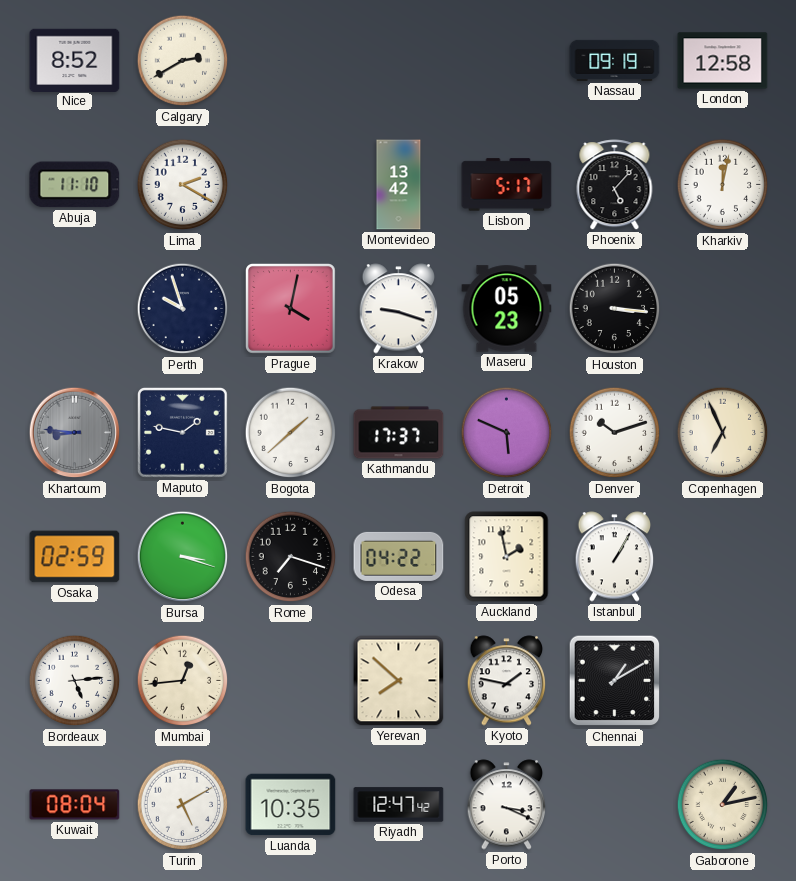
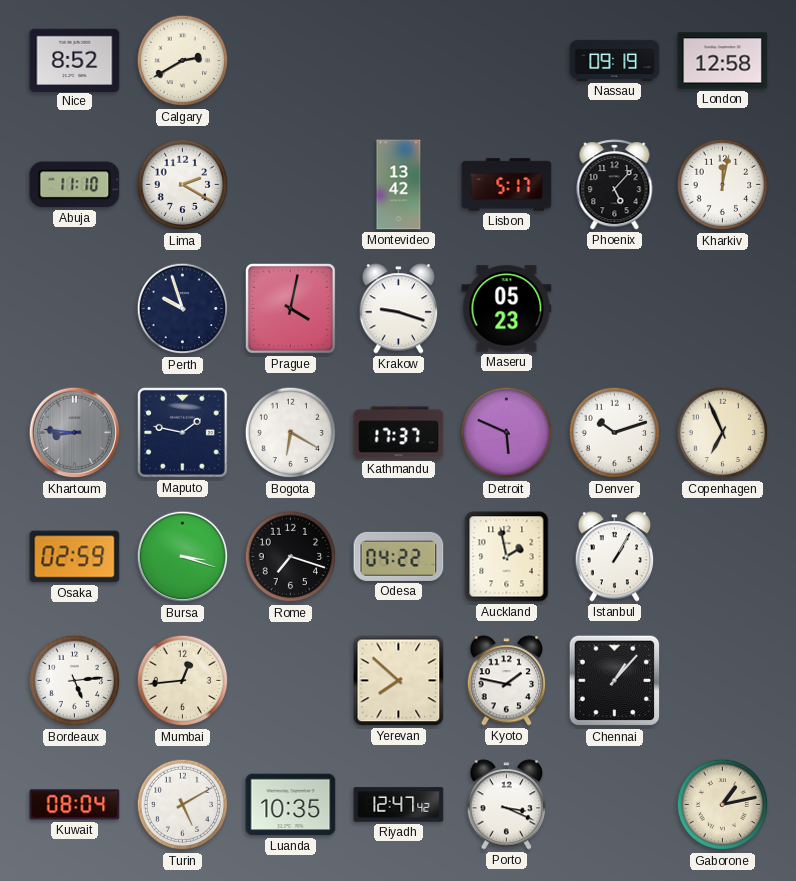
Houston: 3:16 -> none (615, 309)
Bogota: 1:38 -> 6:20 (291, 433)
Chennai: 1:10 -> 1:07 (615, 681)
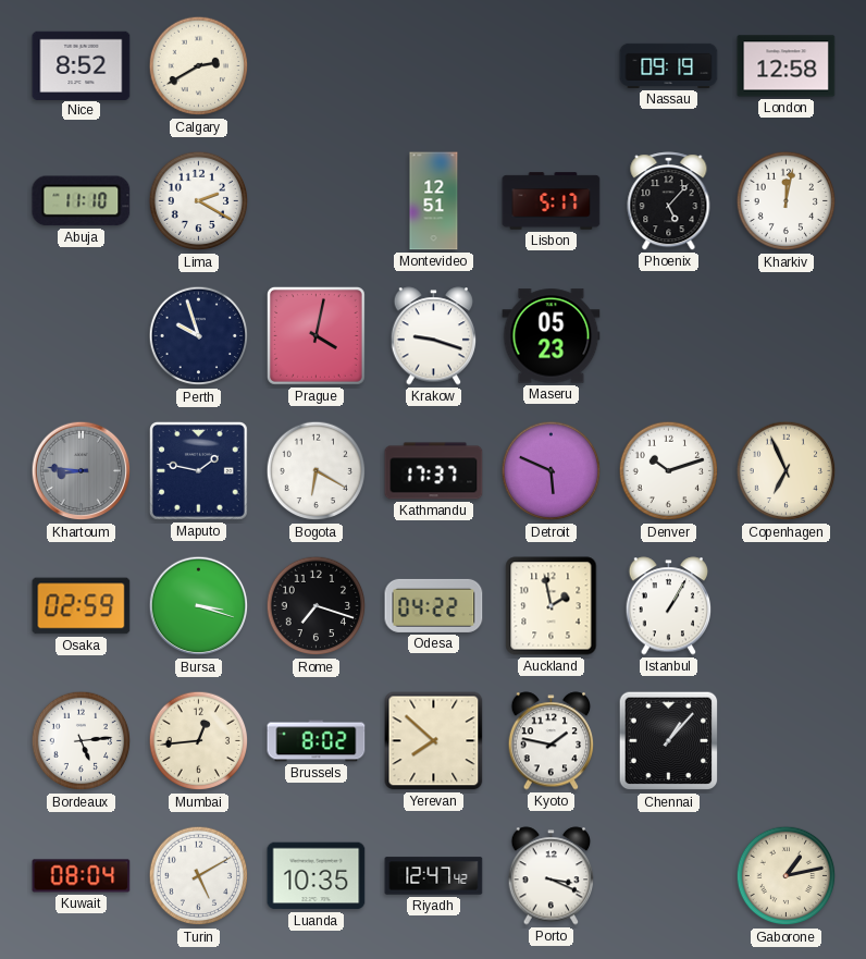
Montevideo: 13:42 -> 12:51 (434, 201)
Brussels: none -> 8:02 (317, 741)
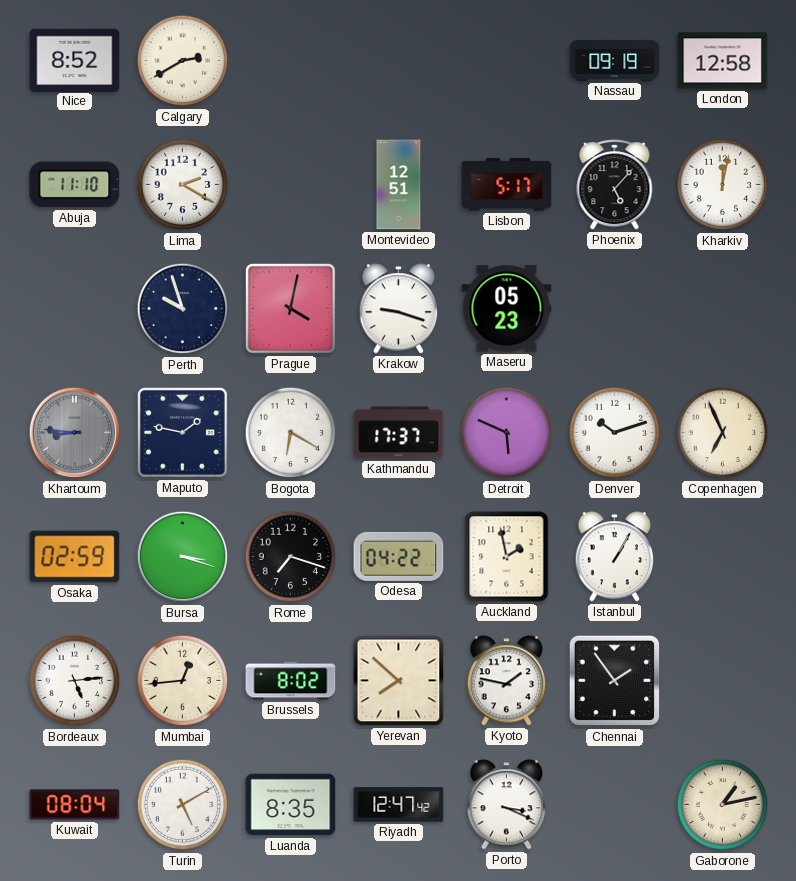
Chennai: 1:07 -> 1:54 (615, 681)
Luanda: 10:35 -> 8:35 (291, 805)
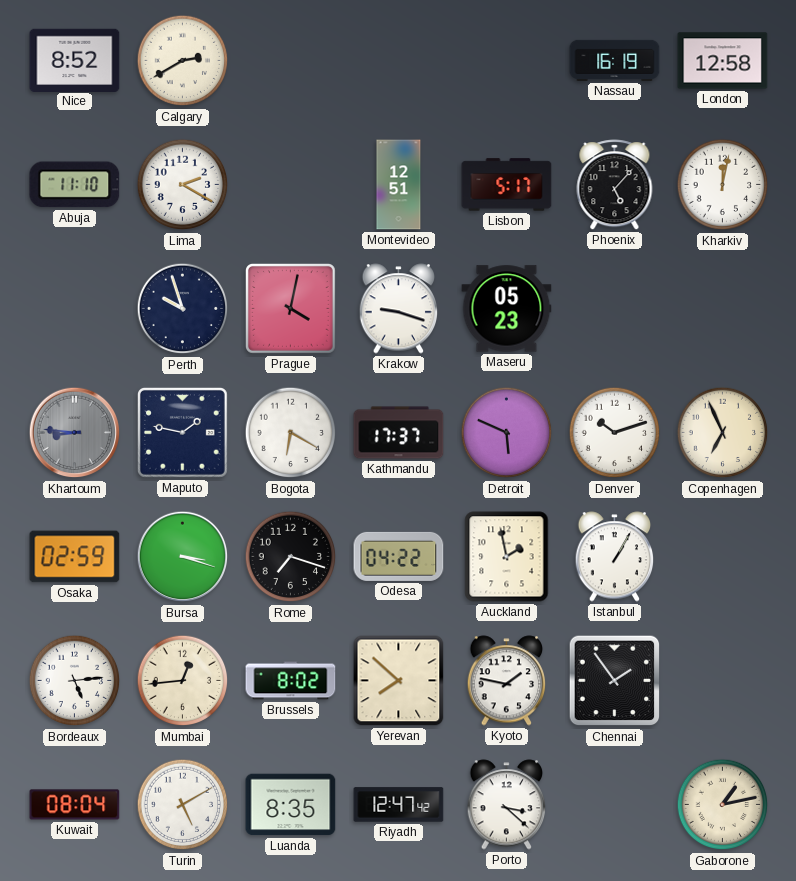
Nassau: 09:19 -> 16:19 (615, 60)
Porto: 3:19 -> 3:22 (507, 805)
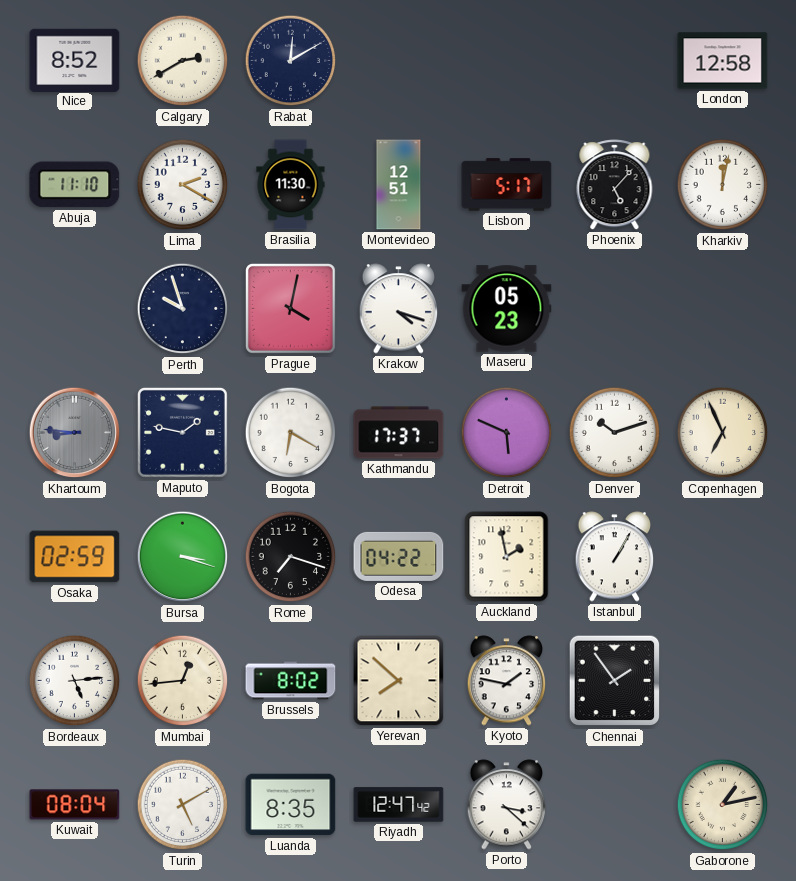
Rabat: none -> 12:10 (291, 61)
Nassau: 16:19 -> none (615, 60)
Brasilia: none -> 11:30 (291, 185)
Krakow: 9:18 -> 4:18 (399, 309)
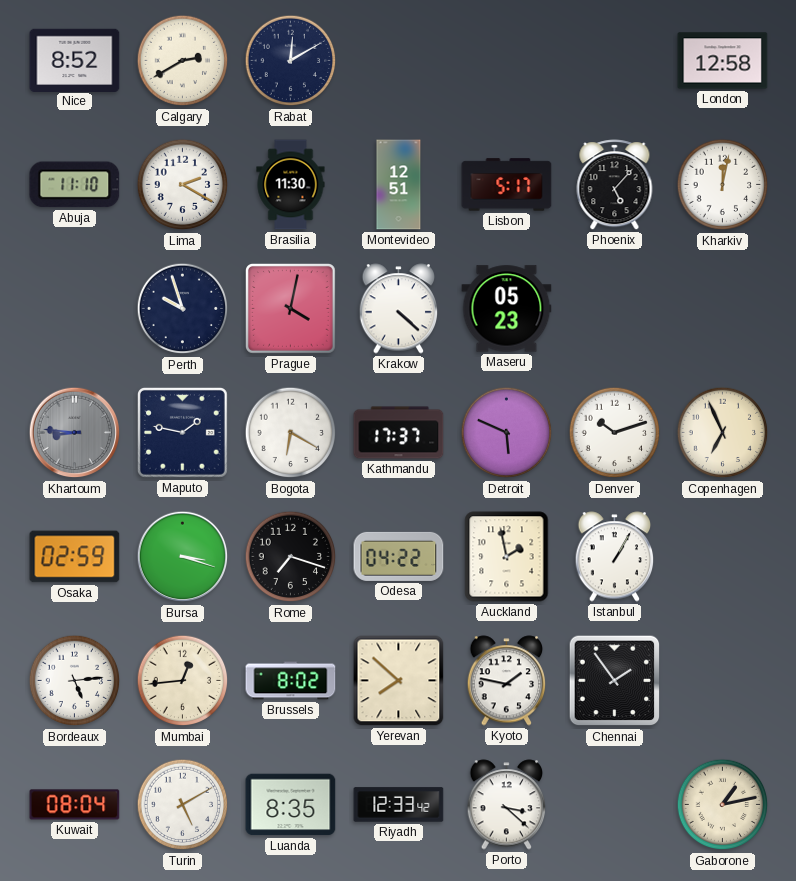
Krakow: 4:18 -> 4:22 (399, 309)
Riyadh: 12:47 -> 12:33 (399, 805)
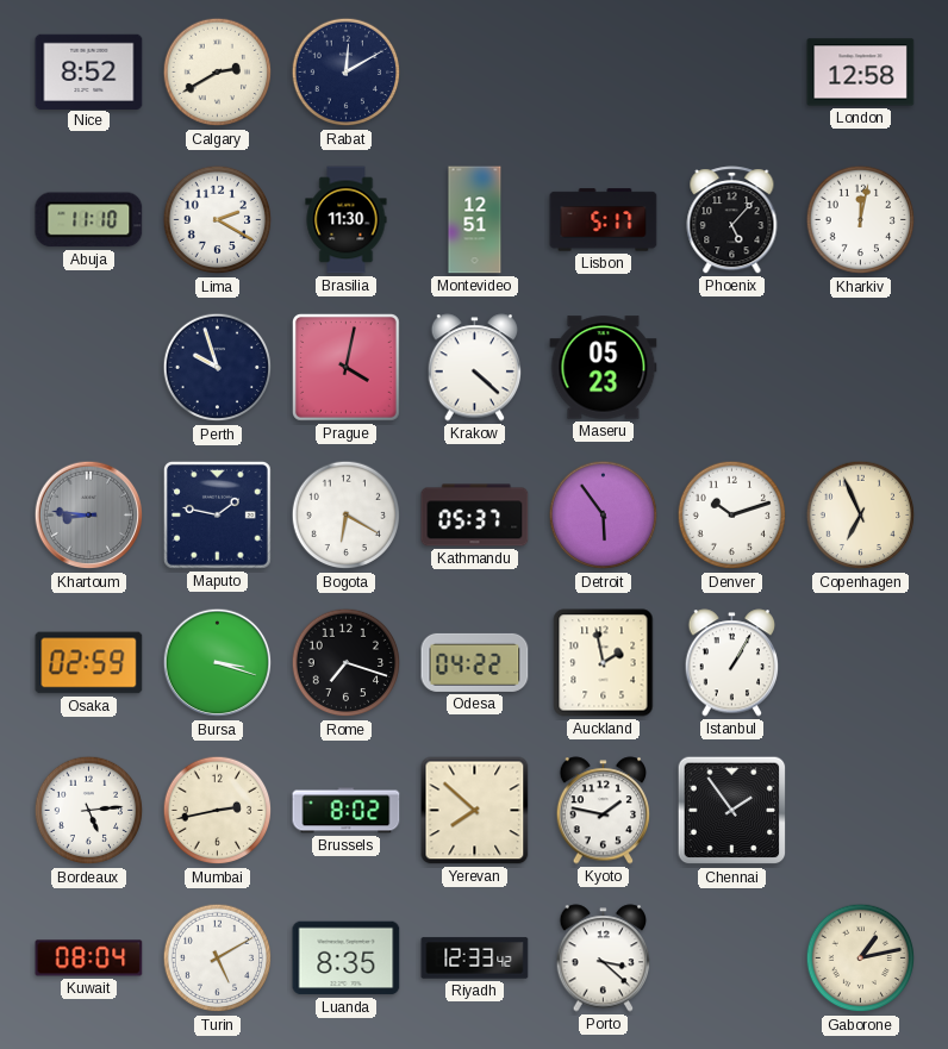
Kathmandu: 17:37 -> 05:37 (475, 516)
Detroit: 5:49 -> 5:54 (604, 516)
Mumbai: 12:44 -> 2:43 (218, 811)
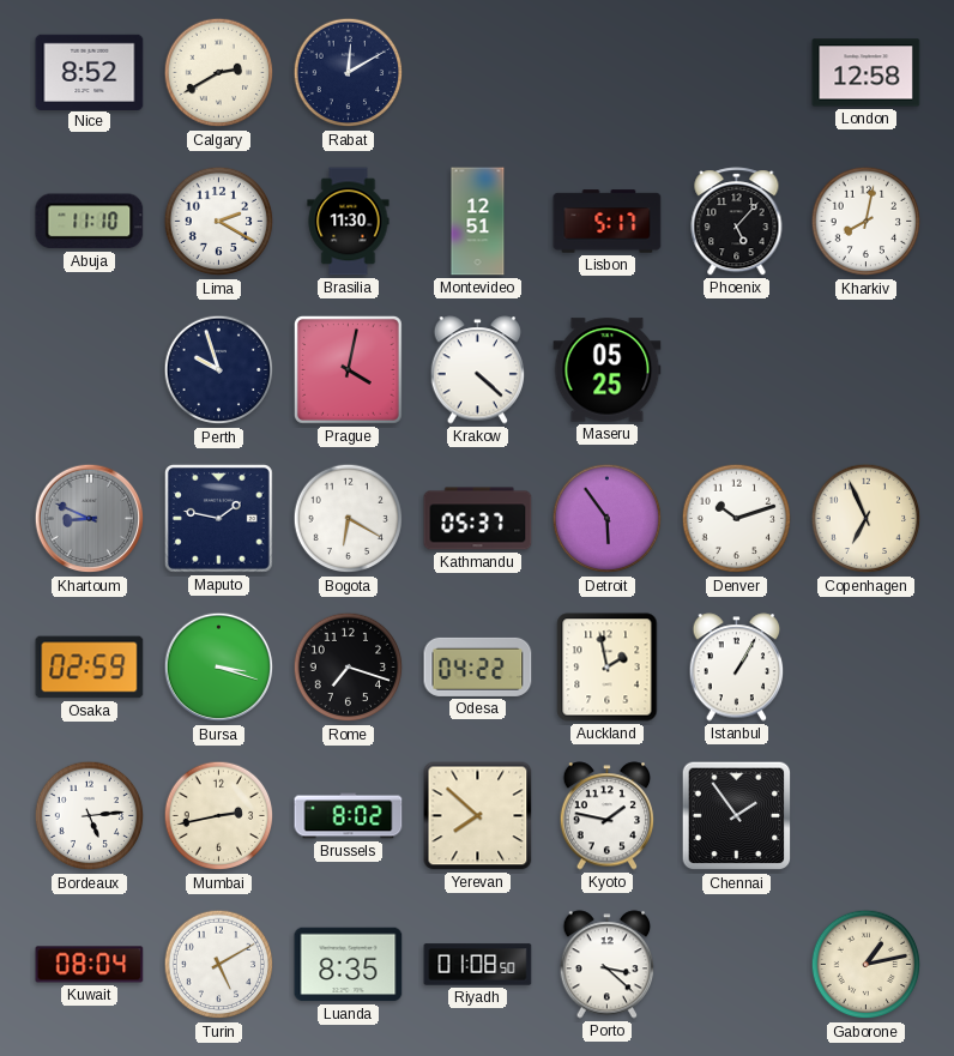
Kharkiv: 12:02 -> 8:02 (867, 222)
Maseru: 05:23 -> 05:25 (608, 370)
Khartoum: 8:46 -> 8:49 (90, 519)
Riyadh: 12:33 -> 01:08 (478, 965)
